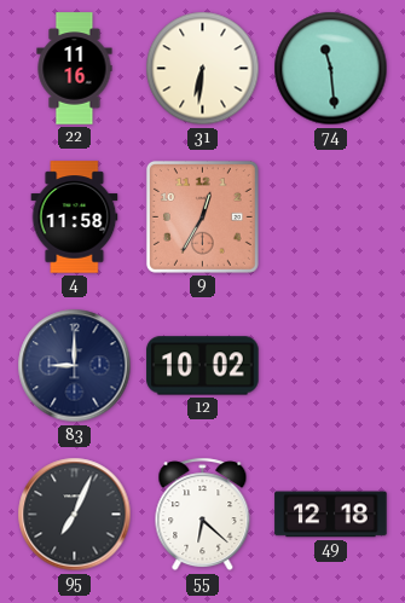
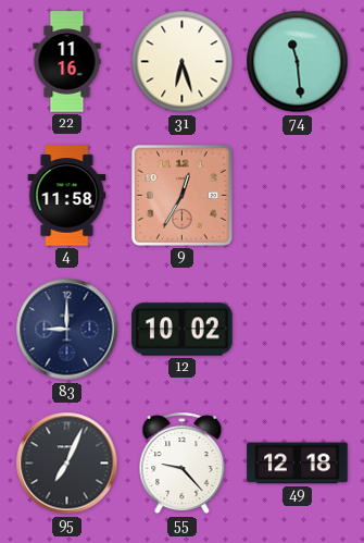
31: 6:31 -> 6:27 (183, 62)
55: 6:22 -> 9:23 (183, 464)
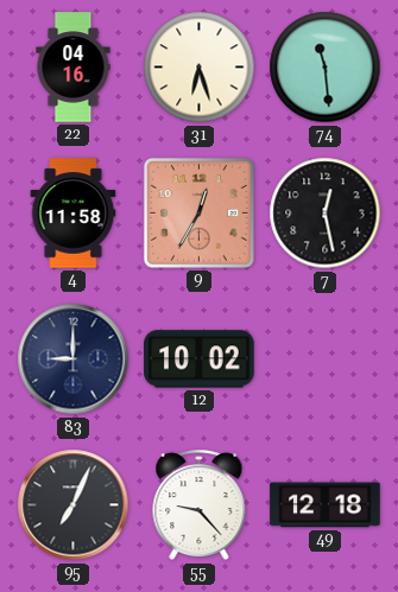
22: 11:16 -> 04:16 (74, 68)
7: none -> 12:28 (326, 214)
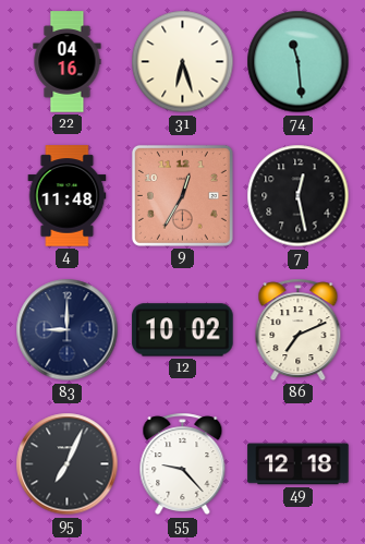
4: 11:58 -> 11:48 (68, 196)
86: none -> 7:11 (299, 330)
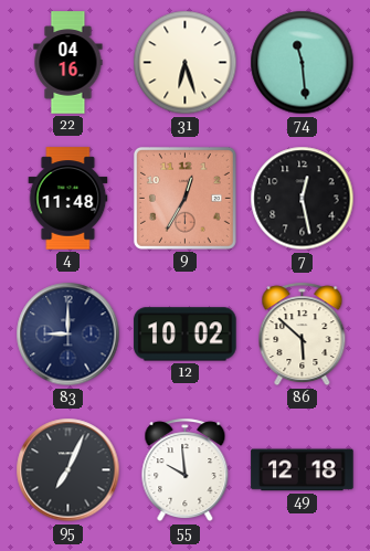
86: 7:11 -> 5:52 (303, 335)
55: 9:23 -> 9:59 (186, 470)
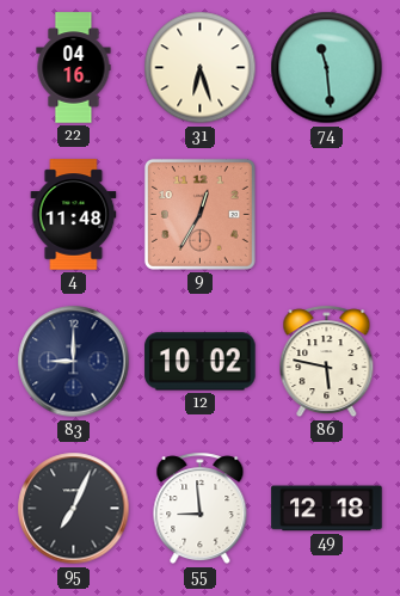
7: 12:28 -> none (303, 199)
86: 5:52 -> 5:47 (327, 362)
55: 9:59 -> 8:59 (201, 509)
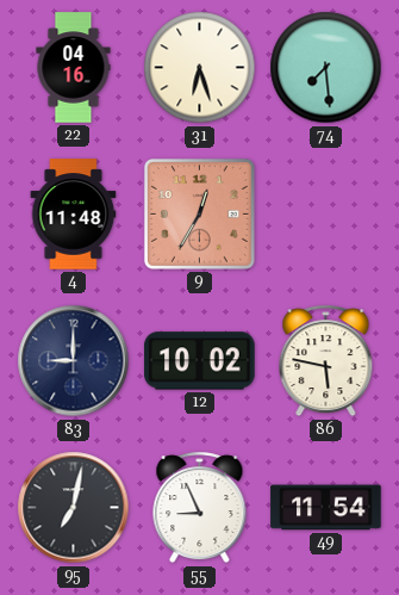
74: 11:29 -> 7:29 (326, 68)
95: 7:04 -> 7:02 (74, 508)
55: 8:59 -> 8:56 (200, 508)
49: 12:18 -> 11:54 (326, 508)
